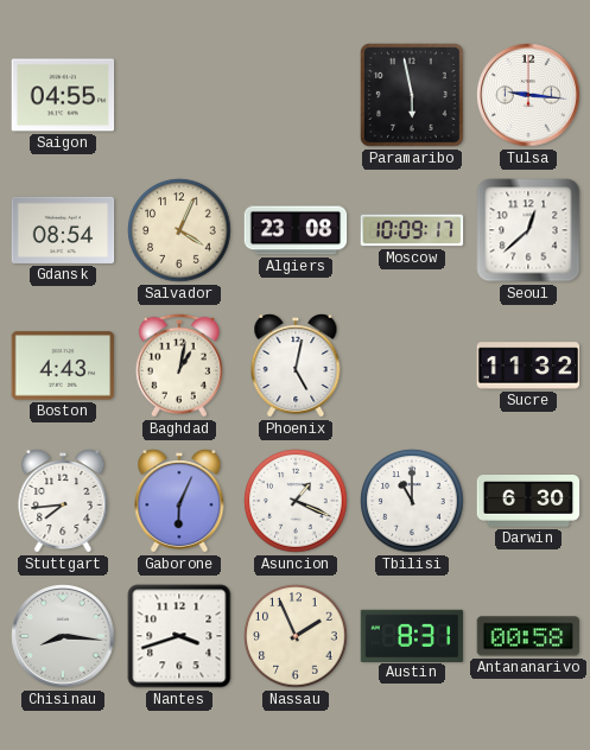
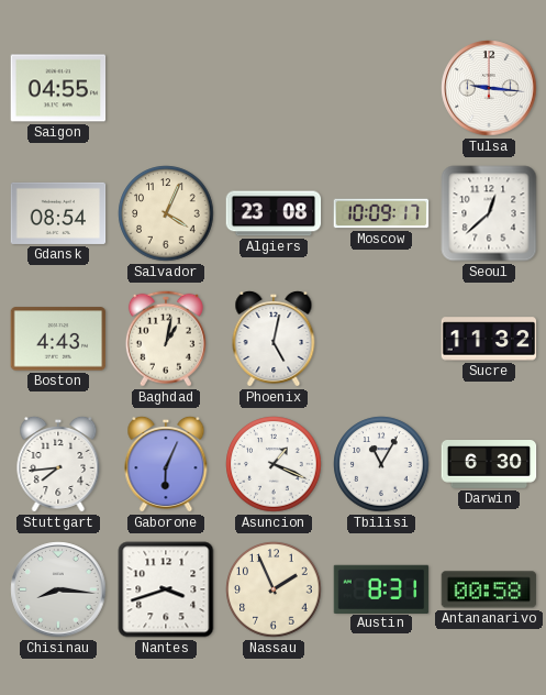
Paramaribo: 5:58 -> none (413, 96)
Tbilisi: 11:00 -> 11:05 (381, 464)
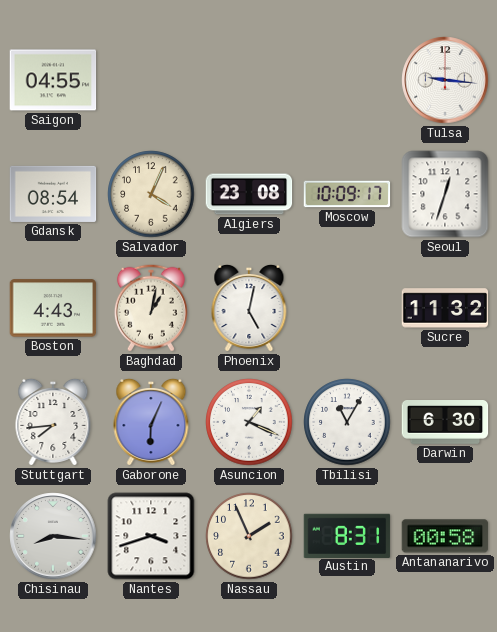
Seoul: 12:38 -> 12:33 (445, 194)
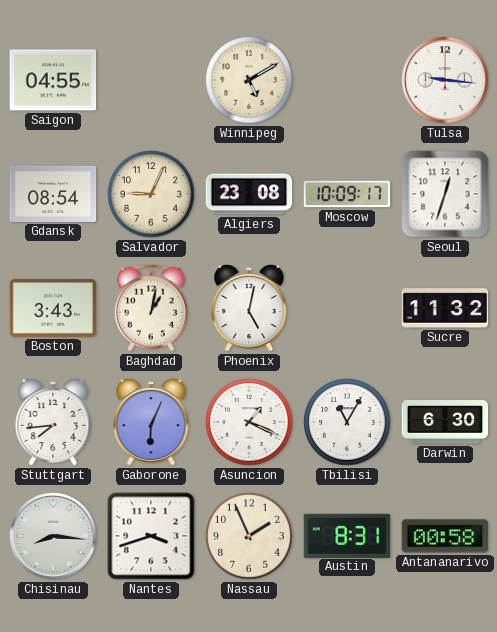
Winnipeg: none -> 5:10 (249, 80)
Salvador: 4:04 -> 9:04 (151, 194)
Boston: 4:43 -> 3:43 (53, 308)
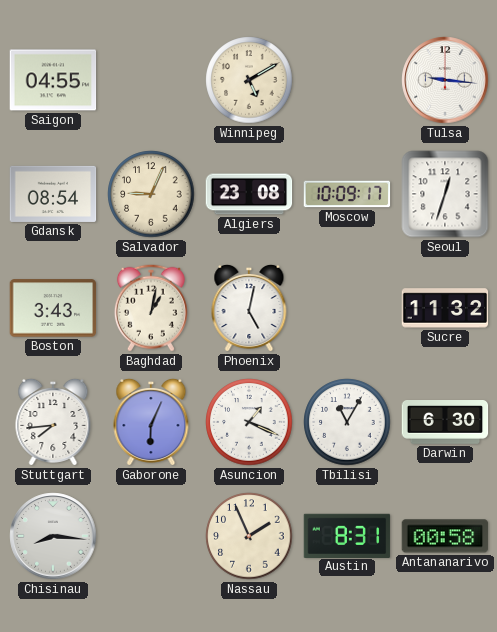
Nantes: 3:42 -> none (151, 536)
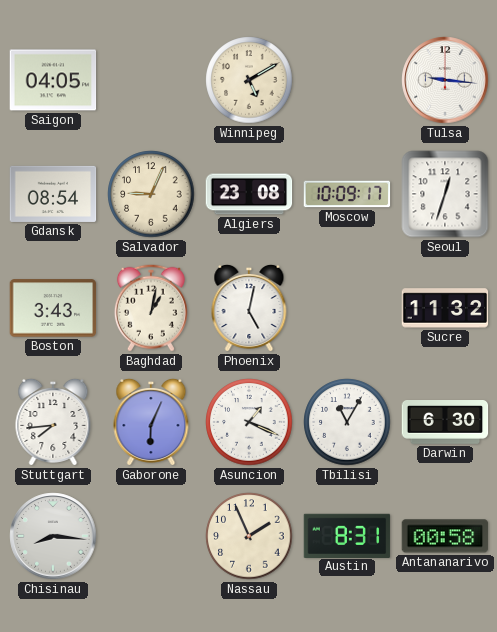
Saigon: 04:55 -> 04:05 (53, 80)
